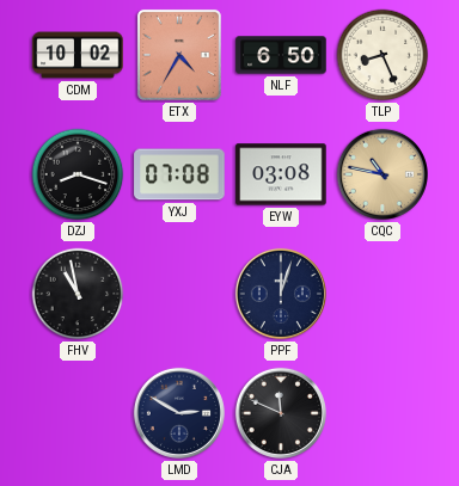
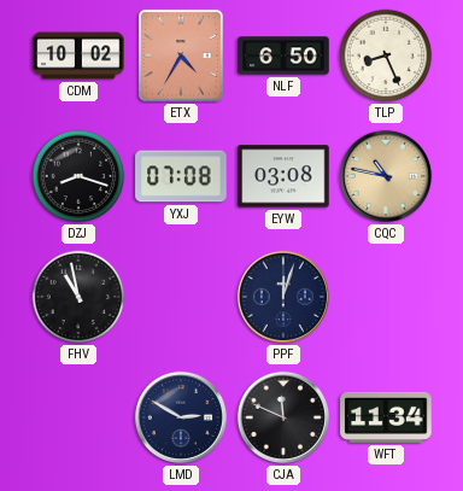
WFT: none -> 11:34 (386, 417)
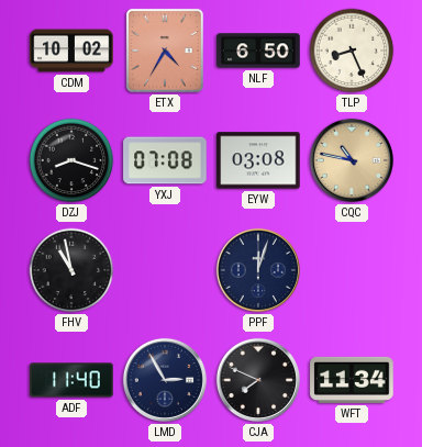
ADF: none -> 11:40 (71, 380)
LMD: 2:50 -> 2:55 (165, 380)
CJA: 11:49 -> 7:49 (258, 380)
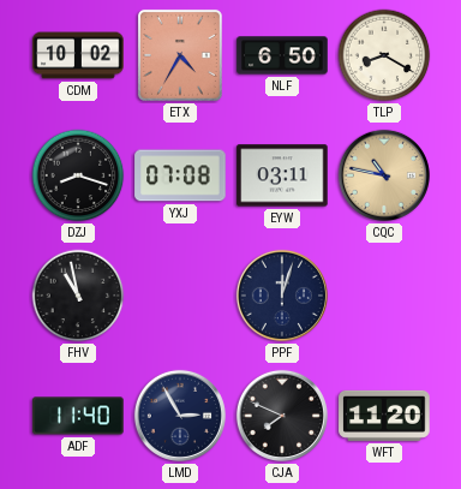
TLP: 8:26 -> 8:20 (384, 55)
EYW: 03:08 -> 03:11 (282, 175)
WFT: 11:34 -> 11:20 (384, 416)
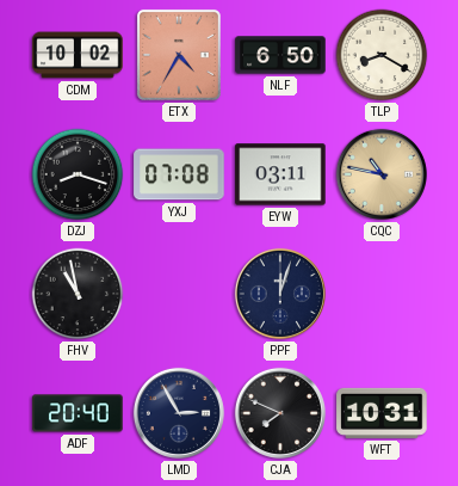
ADF: 11:40 -> 20:40 (78, 413)
WFT: 11:20 -> 10:31 (382, 413)
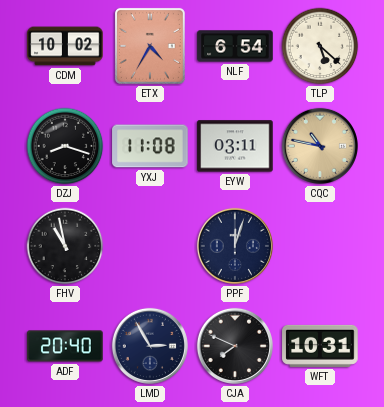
NLF: 6:50 -> 6:54 (235, 46)
TLP: 8:20 -> 5:22 (320, 46)
YXJ: 07:08 -> 11:08 (150, 146)
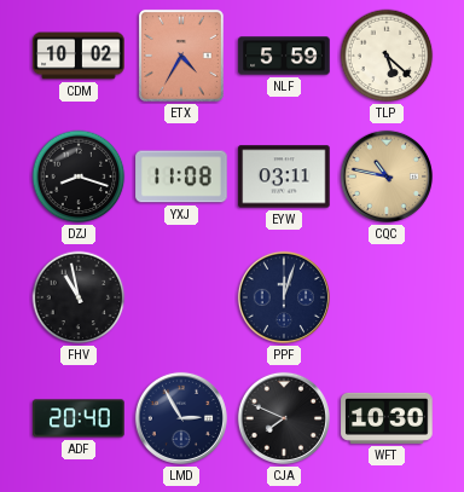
NLF: 6:54 -> 5:59 (284, 56)
WFT: 10:31 -> 10:30 (387, 418)
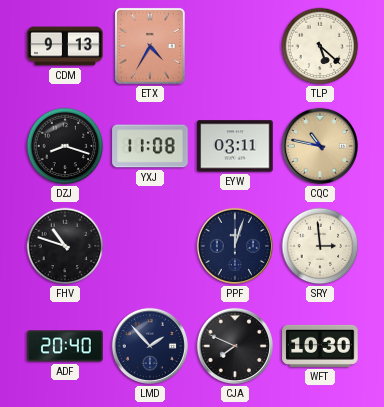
CDM: 10:02 -> 9:13 (65, 46)
NLF: 5:59 -> none (284, 56)
FHV: 10:58 -> 10:48 (65, 246)
SRY: none -> 2:59 (320, 246)
LMD: 2:55 -> 1:53 (150, 346)
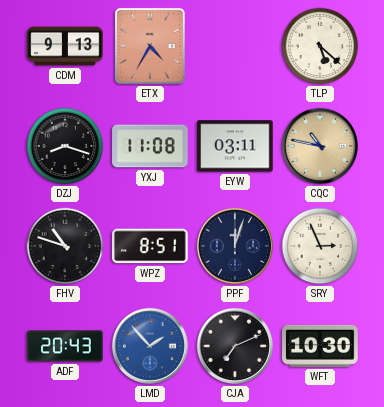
WPZ: none -> 8:51 (150, 246)
SRY: 2:59 -> 2:56 (320, 246)
ADF: 20:40 -> 20:43 (65, 346)
LMD dial: navy -> blue (150, 346)
CJA: 7:49 -> 7:11 (235, 346)
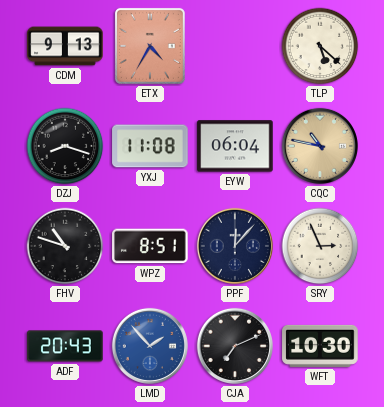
EYW: 03:11 -> 06:04 (235, 146)
PPF: 12:03 -> 12:07 (235, 246)
